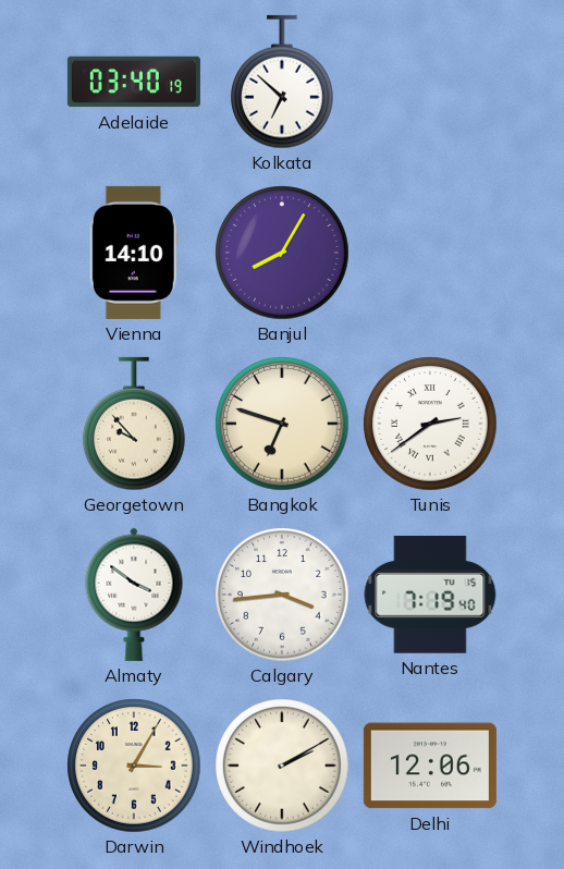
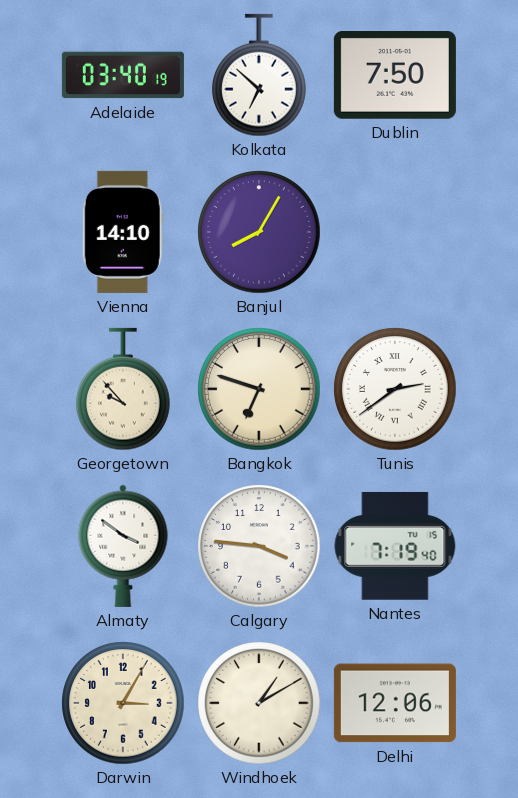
Dublin: none -> 7:50 (395, 76)
Calgary: 3:44 -> 3:46 (259, 546)
Windhoek: 2:10 -> 1:10 (259, 703)
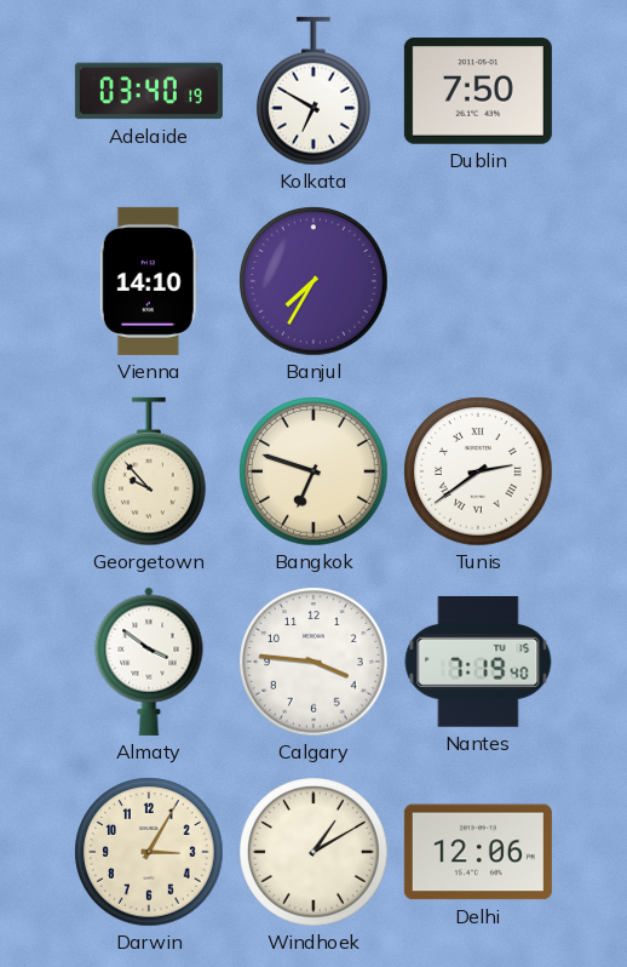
Kolkata: 6:52 -> 6:50 (315, 91)
Banjul: 8:05 -> 7:35 (313, 281)
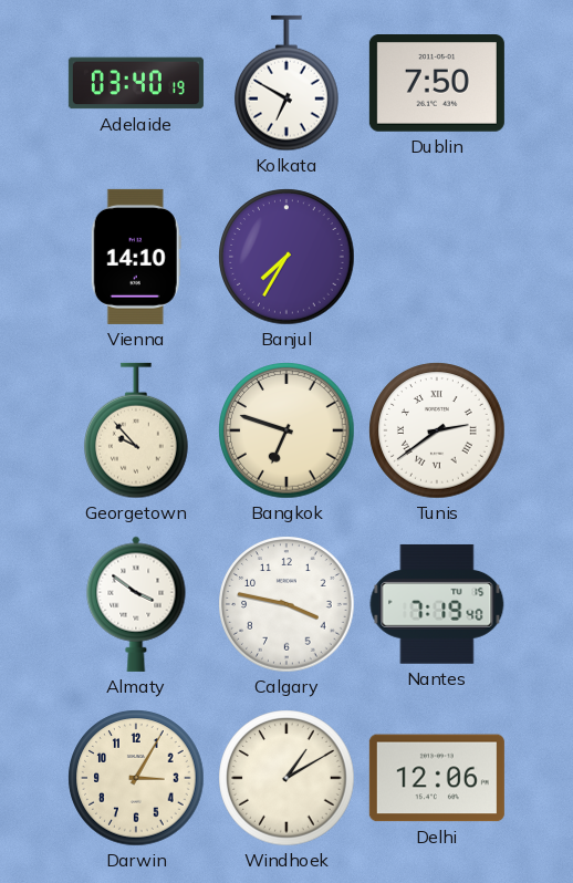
Calgary: 3:46 -> 3:47 (286, 604)
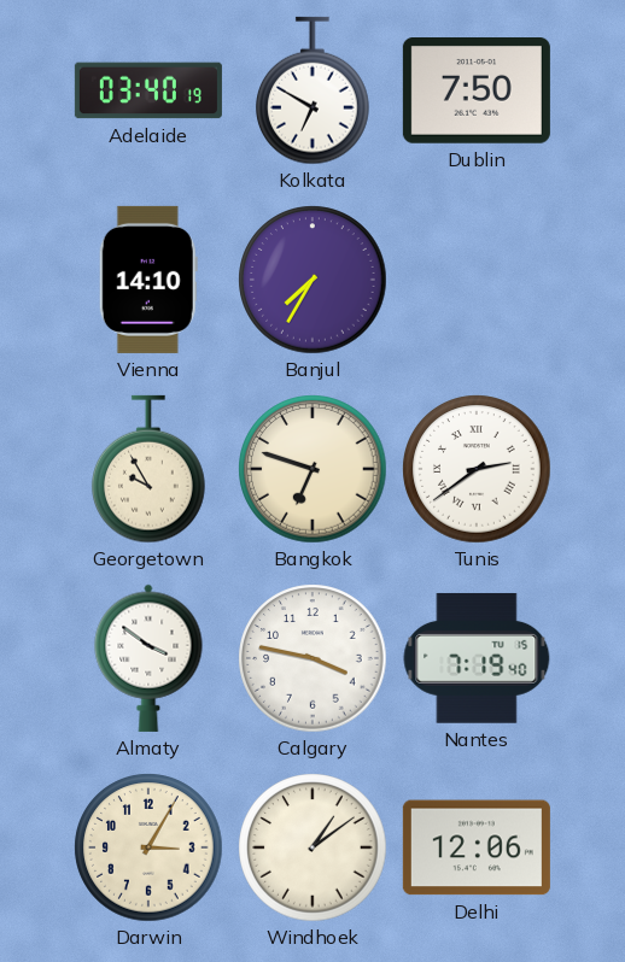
Georgetown: 9:53 -> 9:55 (150, 469)
Windhoek: 1:10 -> 1:09 (312, 847)
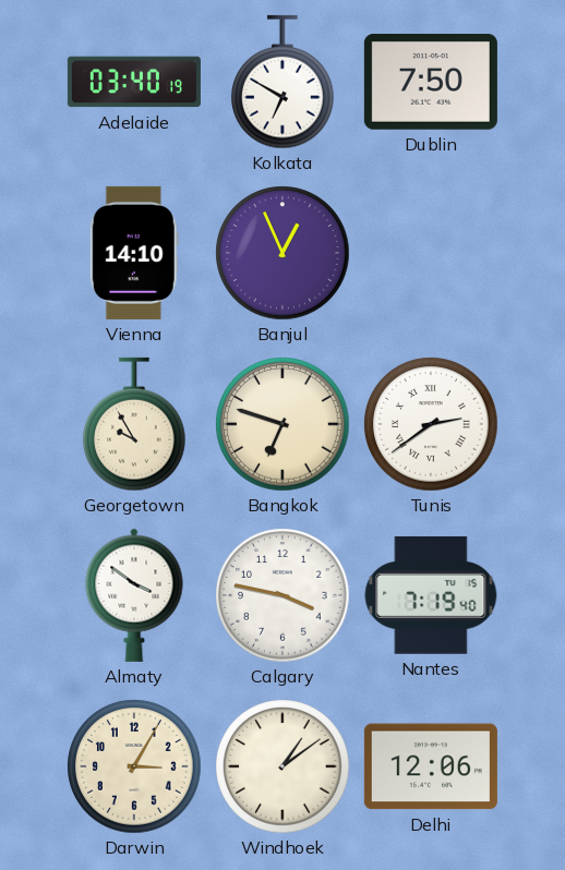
Banjul: 7:35 -> 12:56 (282, 253)
